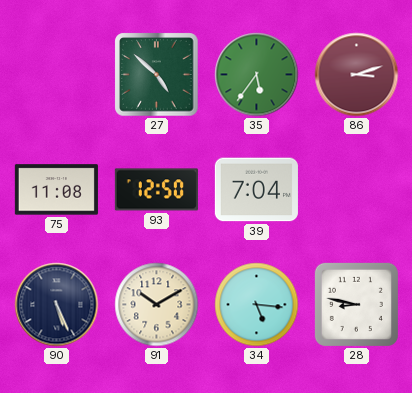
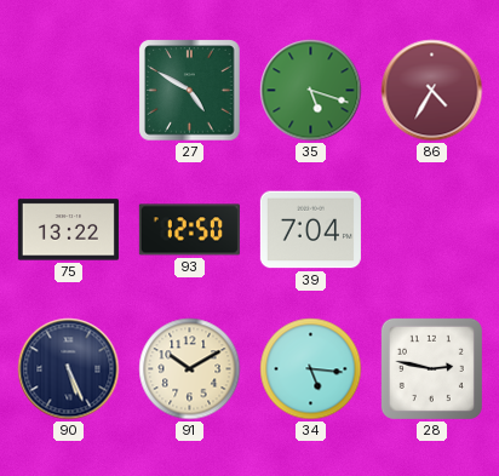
27: 4:52 -> 4:50 (190, 91)
35: 5:36 -> 5:18 (311, 91)
86: 3:12 -> 4:35 (432, 91)
75: 11:08 -> 13:22 (68, 230)
28: 8:47 -> 2:47 (431, 368)
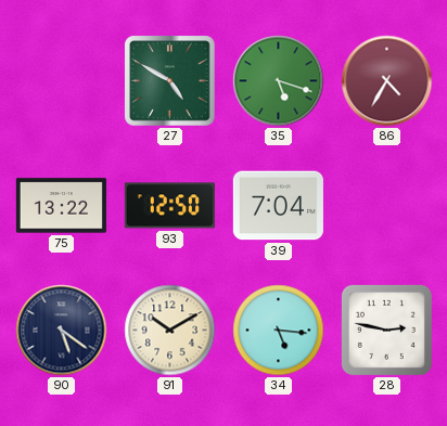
90: 5:26 -> 5:21 (62, 331)
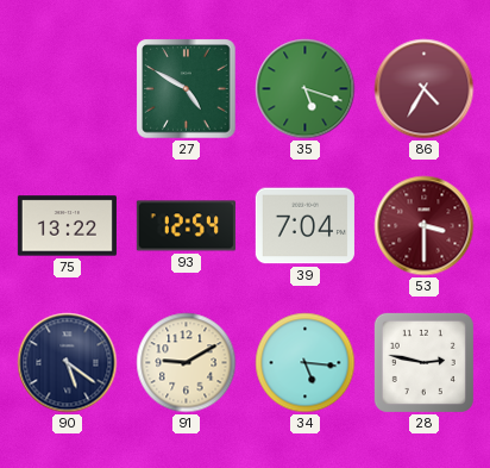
93: 12:50 -> 12:54 (186, 226)
53: none -> 3:30 (425, 226)
91: 10:10 -> 9:10 (187, 363)
